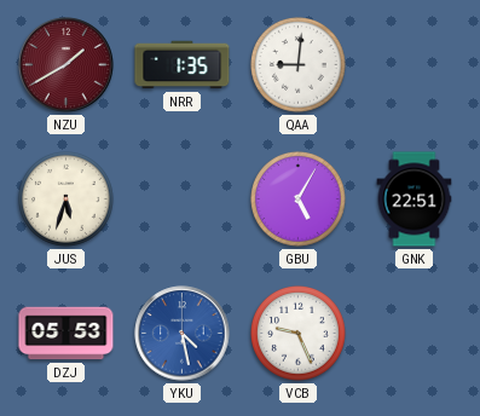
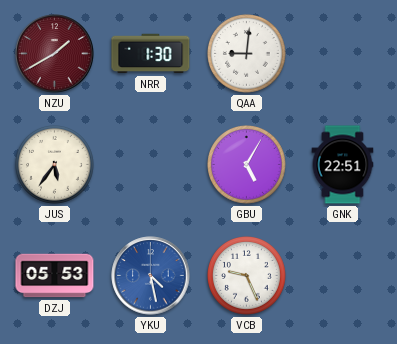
NRR: 1:35 -> 1:30 (151, 54)
JUS: 5:33 -> 5:36 (55, 165)
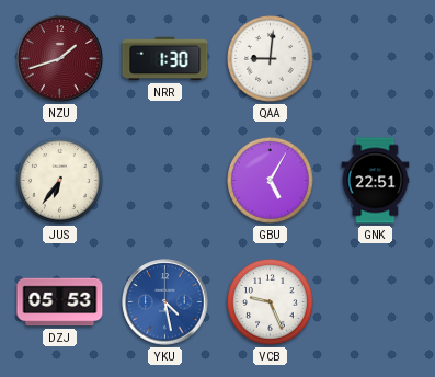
NZU: 1:40 -> 1:42 (60, 59)
JUS: 5:36 -> 6:36 (60, 181)
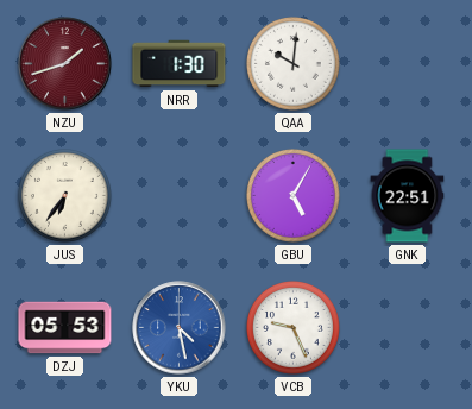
QAA: 9:01 -> 10:01 (294, 64)
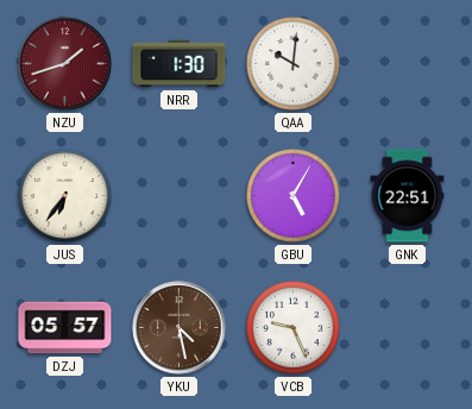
DZJ: 05:53 -> 05:57 (65, 328)
YKU dial: blue -> brown (180, 328)
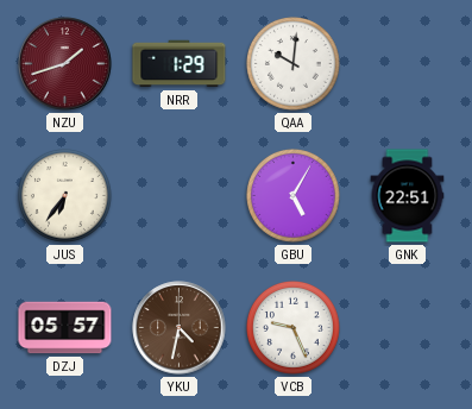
NRR: 1:30 -> 1:29 (180, 64)
YKU: 4:28 -> 4:32 (180, 328)
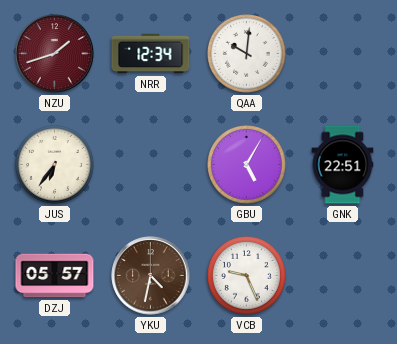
NRR: 1:29 -> 12:34 (151, 54)
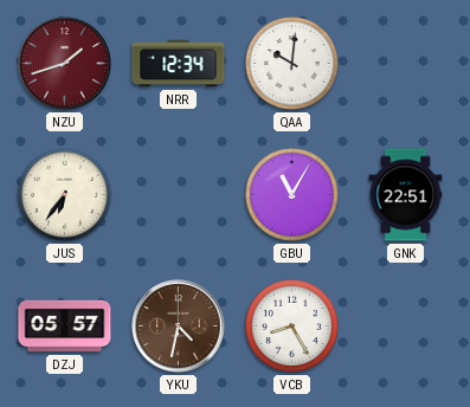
GBU: 5:05 -> 11:05 (292, 195)
VCB: 9:26 -> 8:25 (292, 327)
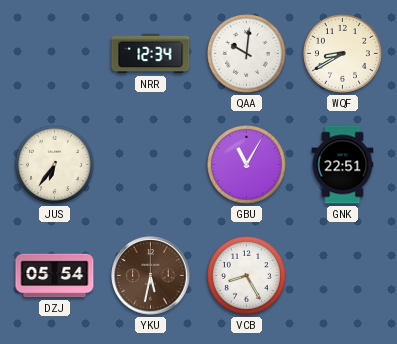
NZU: 1:42 -> none (65, 64)
WQF: none -> 8:40 (343, 54)
DZJ: 05:57 -> 05:54 (55, 276)
YKU: 4:32 -> 5:32 (151, 276)
